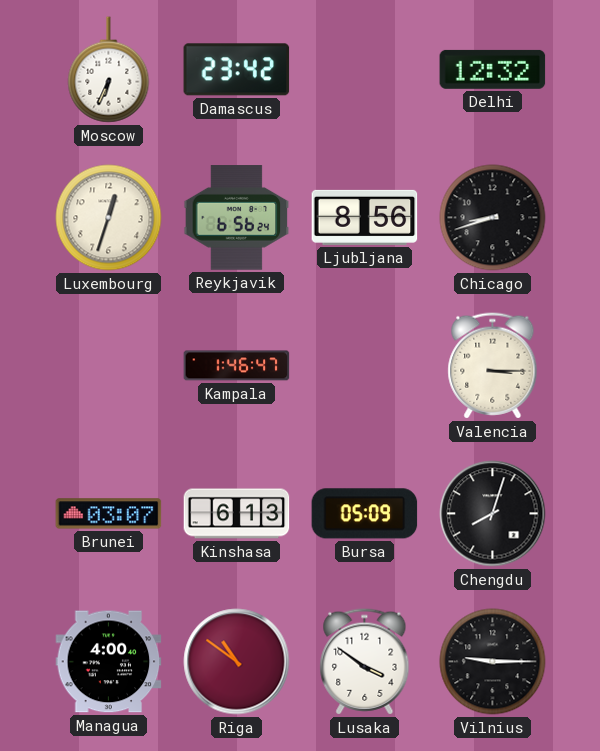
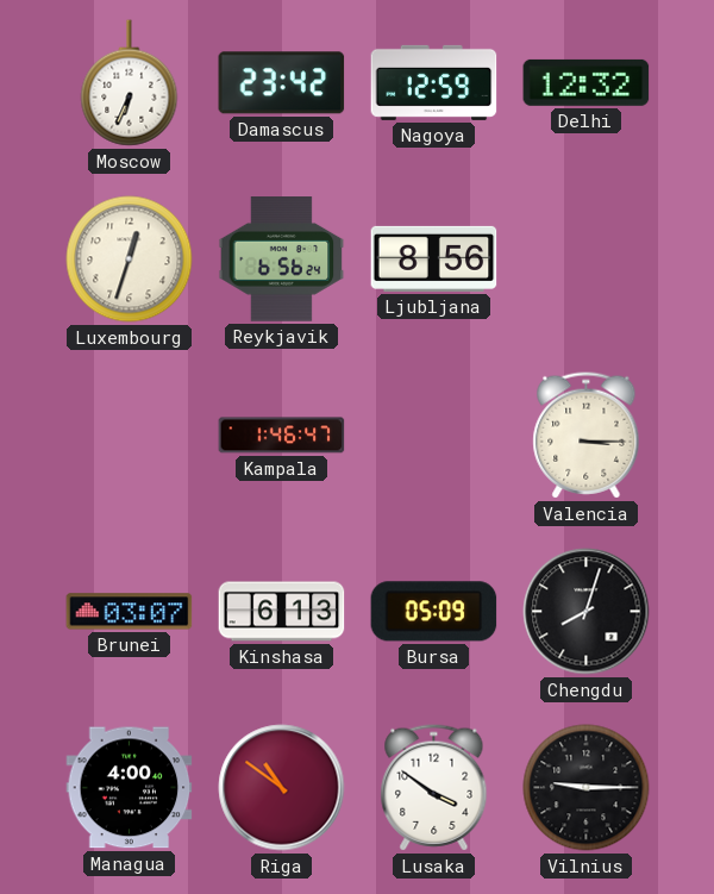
Nagoya: none -> 12:59 (434, 82)
Chicago: 8:42 -> none (493, 218)
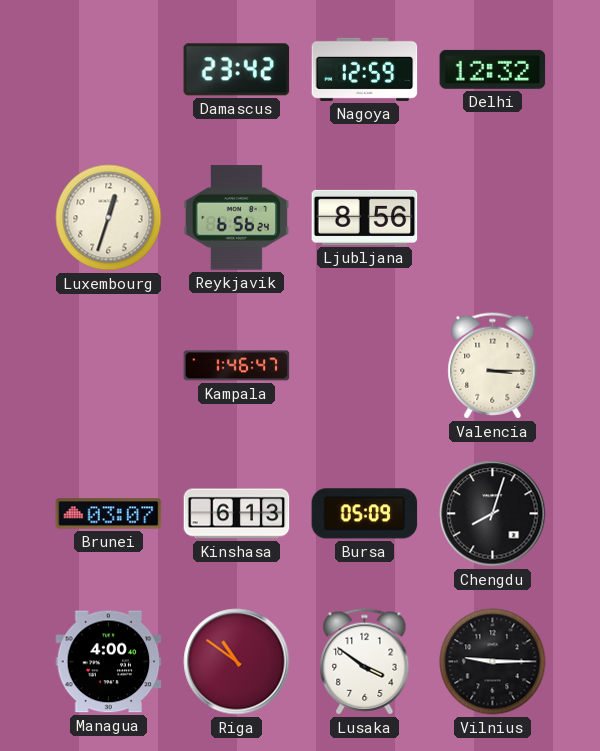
Moscow: 6:34 -> none (130, 83)
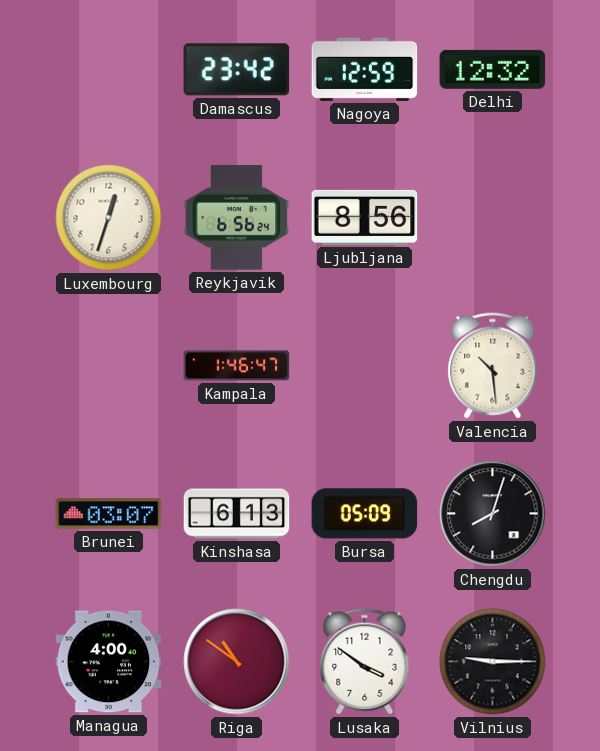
Valencia: 3:15 -> 10:29 (493, 366)
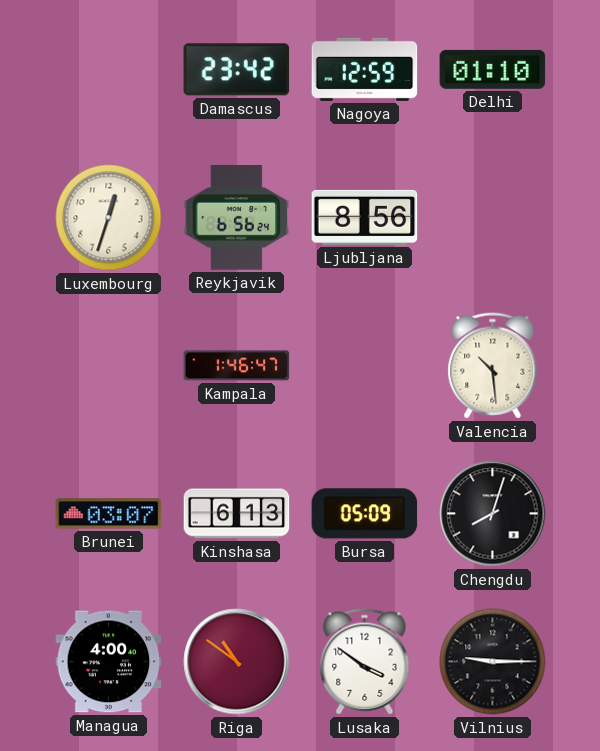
Delhi: 12:32 -> 01:10 (493, 69)
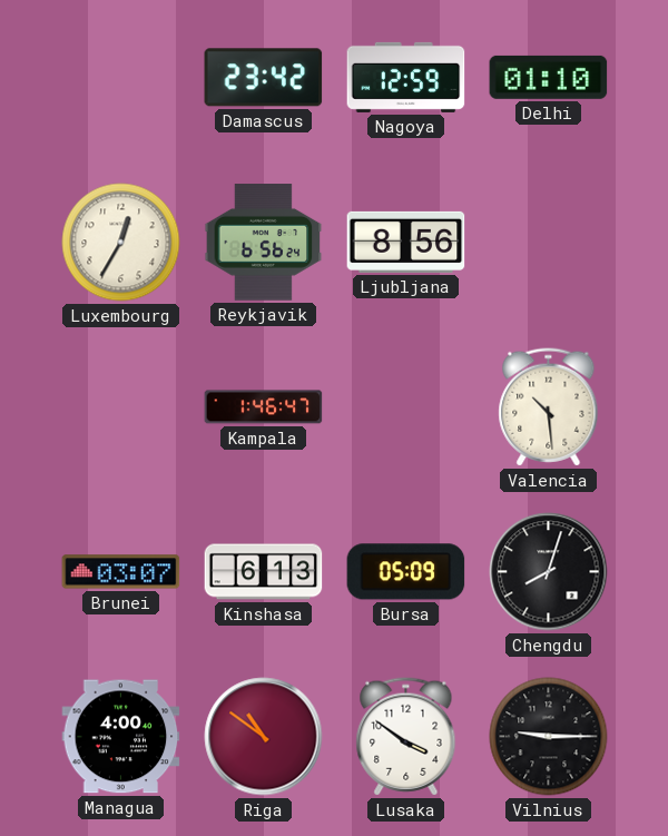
Luxembourg: 12:33 -> 12:35 (121, 243)
